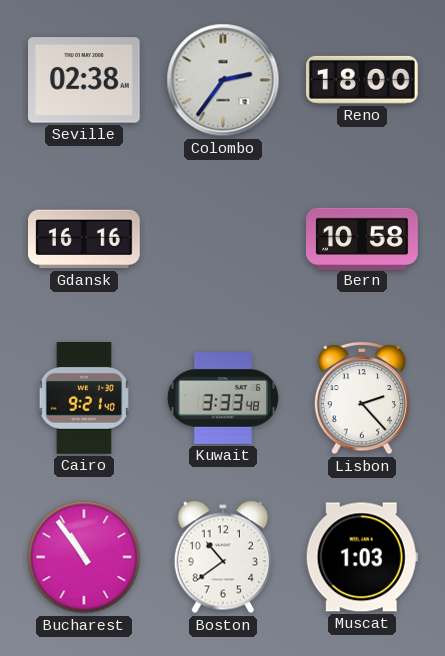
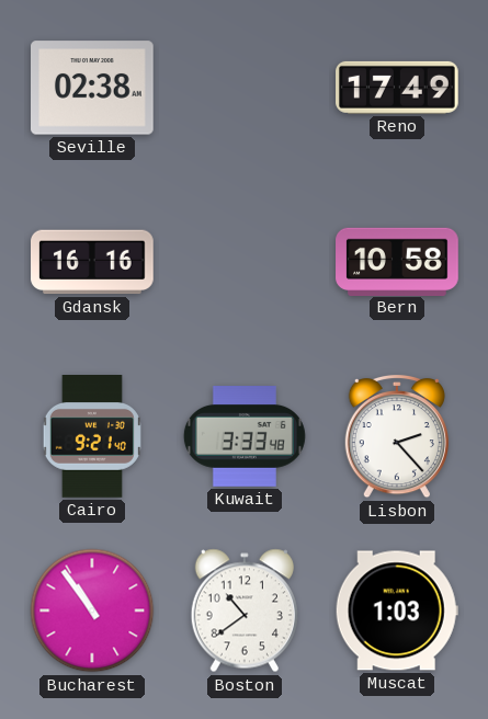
Colombo: 2:36 -> none (223, 80)
Reno: 18:00 -> 17:49 (398, 88)
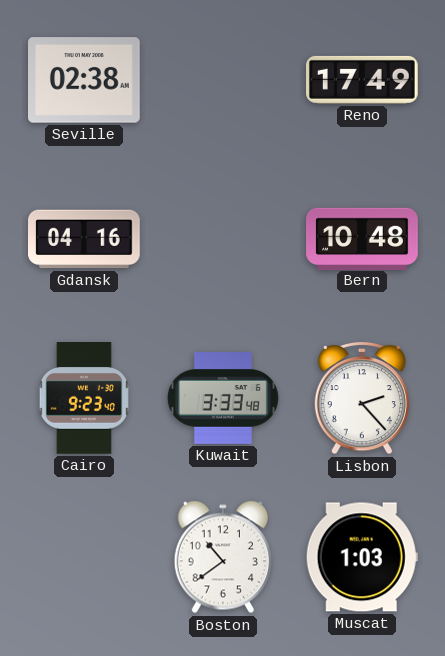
Gdansk: 16:16 -> 04:16 (85, 239)
Bern: 10:58 -> 10:48 (362, 238)
Cairo: 9:21 -> 9:23 (84, 398)
Bucharest: 10:54 -> none (92, 610)
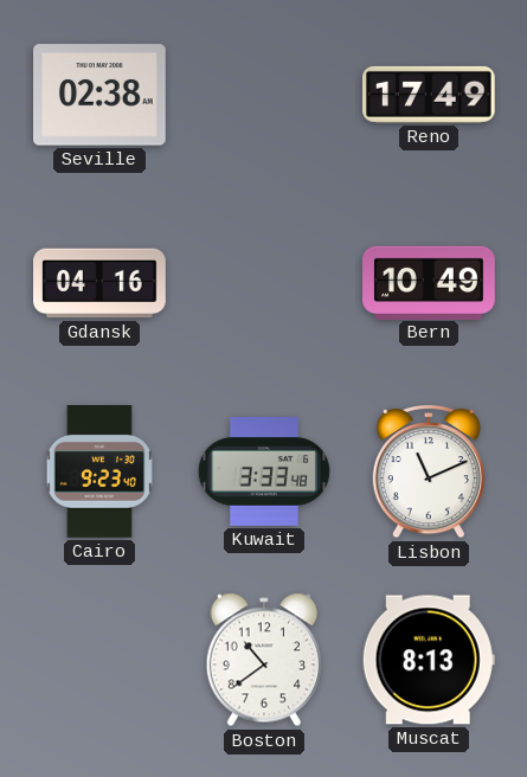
Bern: 10:48 -> 10:49 (429, 282)
Lisbon: 2:23 -> 11:11 (429, 471)
Muscat: 1:03 -> 8:13 (429, 660)
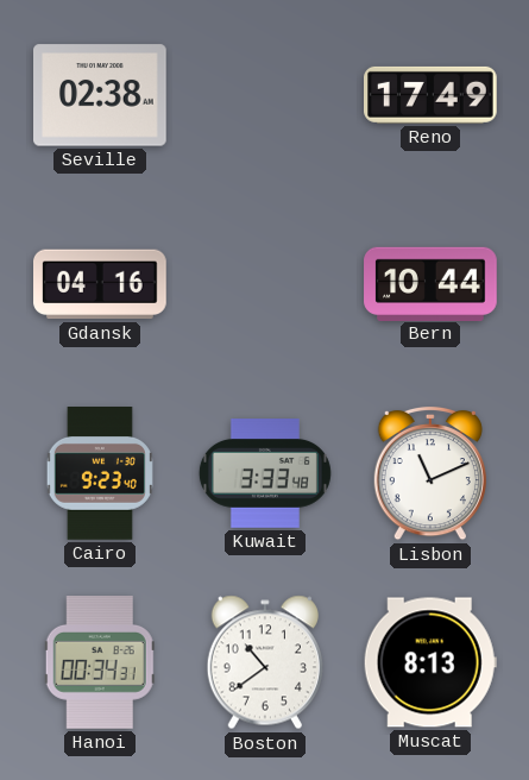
Bern: 10:49 -> 10:44 (430, 283)
Hanoi: none -> 00:34 (100, 663)
